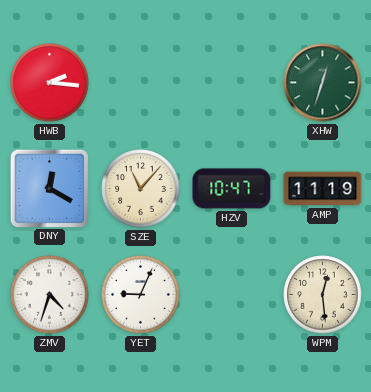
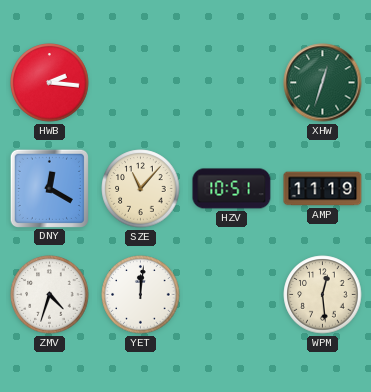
HZV: 10:47 -> 10:51 (232, 189)
YET: 9:04 -> 12:01 (141, 295)
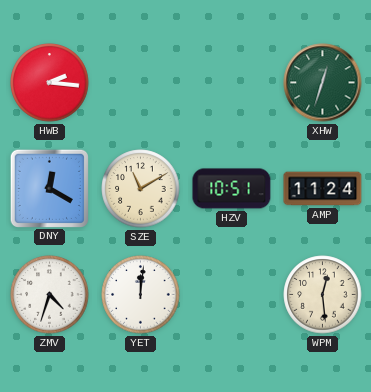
SZE: 11:07 -> 11:10 (141, 189)
AMP: 11:19 -> 11:24 (323, 189)
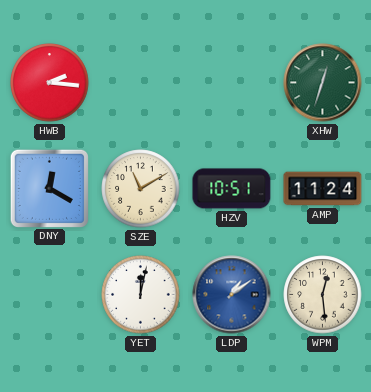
ZMV: 4:33 -> none (50, 295)
YET: 12:01 -> 12:02 (141, 295)
LDP: none -> 1:09 (232, 295)
